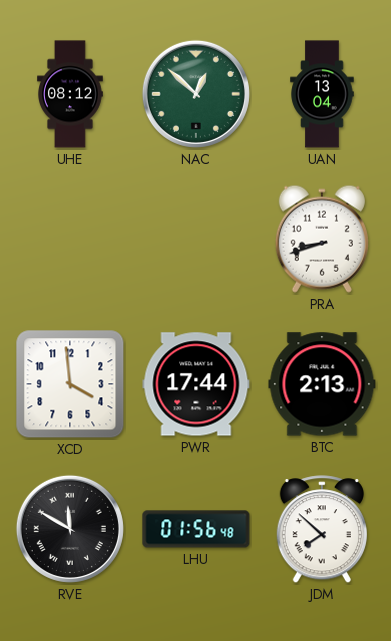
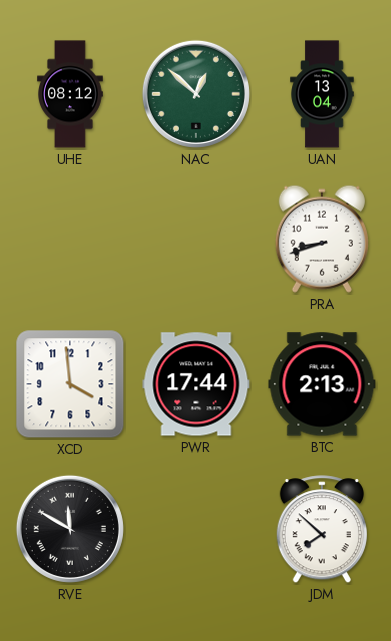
LHU: 01:56 -> none (196, 529)
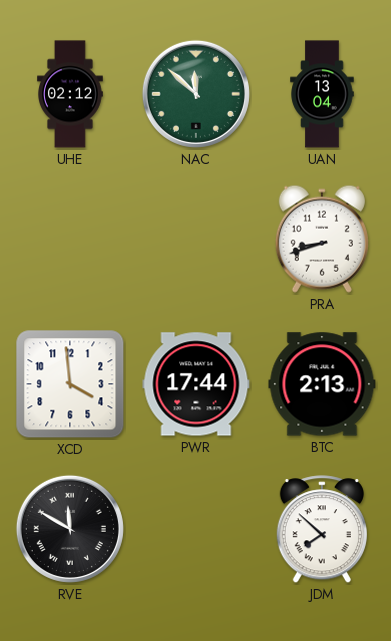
UHE: 08:12 -> 02:12 (71, 94)
NAC: 12:52 -> 11:52 (196, 94)
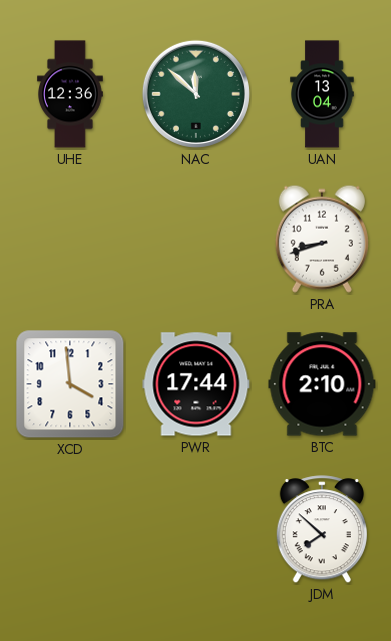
UHE: 02:12 -> 12:36 (71, 94)
BTC: 2:13 -> 2:10 (322, 384)
RVE: 11:50 -> none (70, 529)
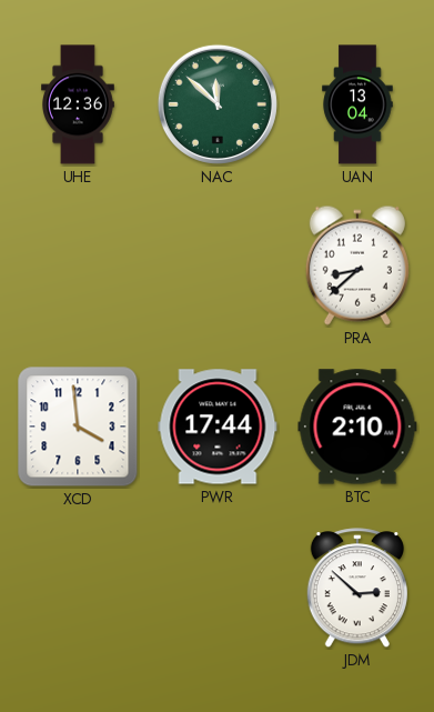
PRA: 8:42 -> 8:38 (357, 265)
JDM: 7:52 -> 2:52 (357, 589)
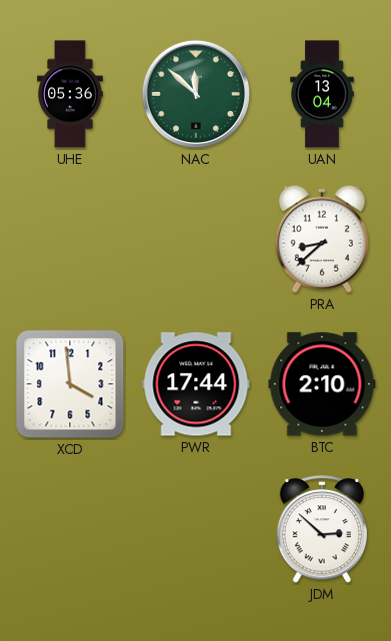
UHE: 12:36 -> 05:36 (71, 94)
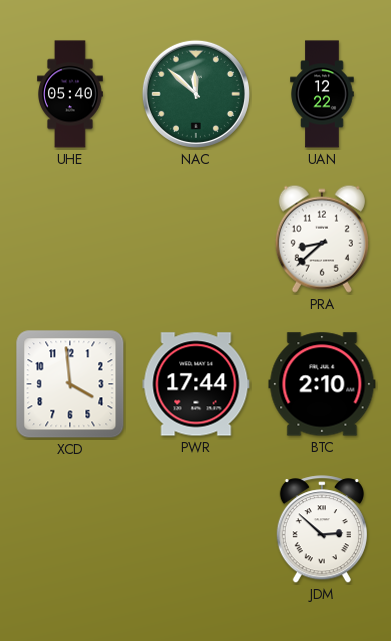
UHE: 05:36 -> 05:40 (71, 94)
UAN: 13:04 -> 12:22 (322, 94)
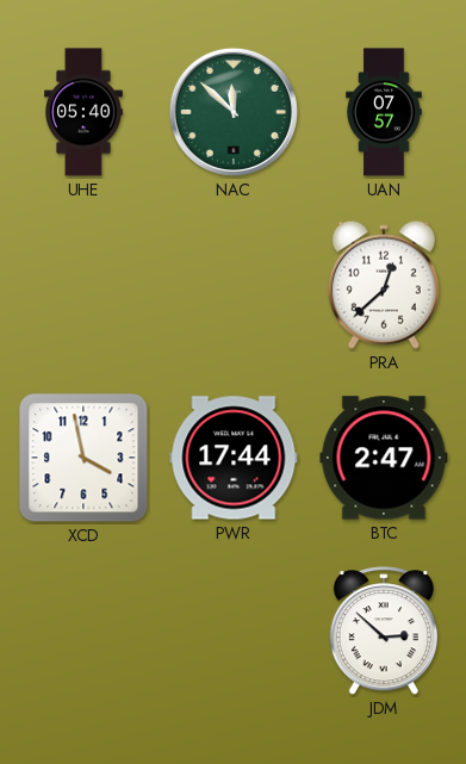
UAN: 12:22 -> 07:57 (384, 112)
PRA: 8:38 -> 12:38 (384, 285)
XCD: 3:59 -> 3:58 (83, 458)
BTC: 2:10 -> 2:47 (384, 458)
